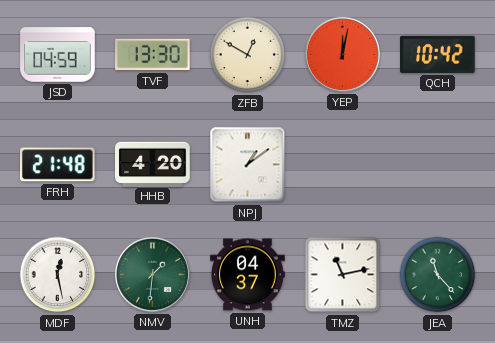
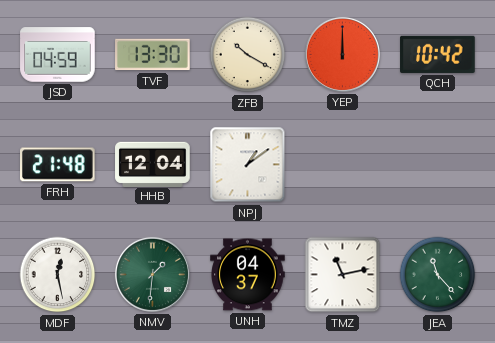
ZFB: 12:50 -> 10:20 (248, 55)
YEP: 12:02 -> 12:00 (342, 54)
HHB: 4:20 -> 12:04 (153, 164)
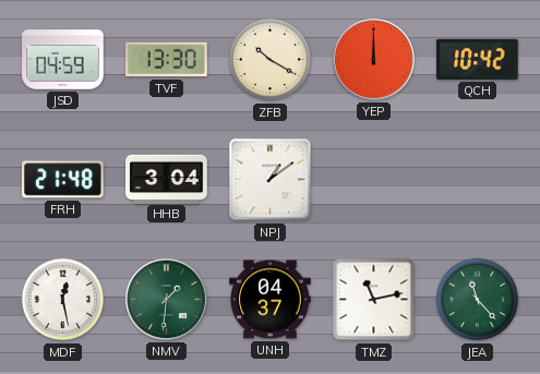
HHB: 12:04 -> 3:04 (167, 179)
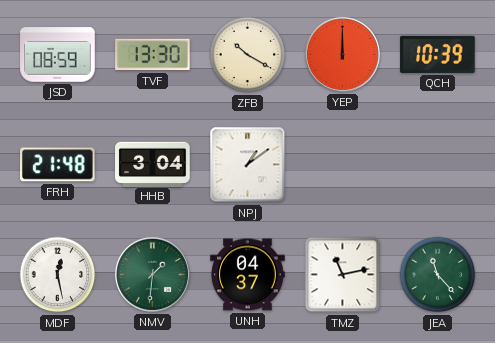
JSD: 04:59 -> 08:59 (58, 55)
QCH: 10:42 -> 10:39 (438, 54)
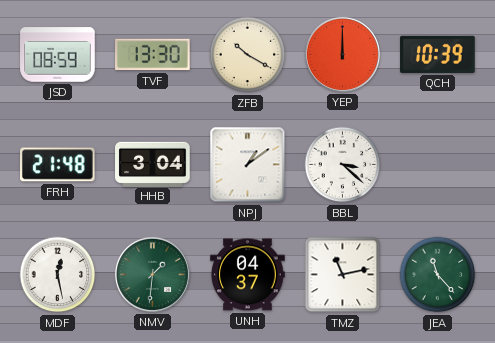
BBL: none -> 3:22 (343, 165)
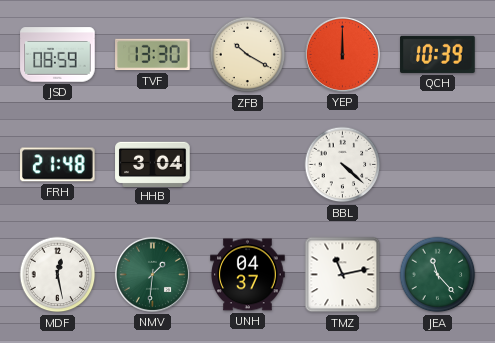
NPJ: 1:09 -> none (248, 165)
BBL: 3:22 -> 4:22 (343, 165)
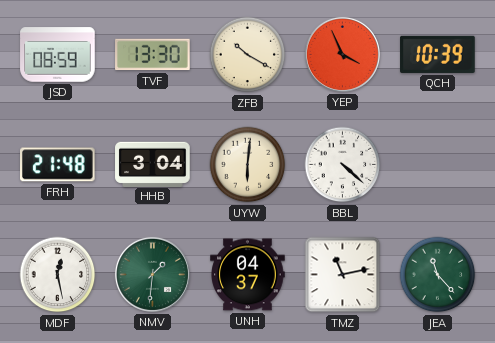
YEP: 12:00 -> 3:56 (342, 54)
UYW: none -> 6:01 (248, 165)
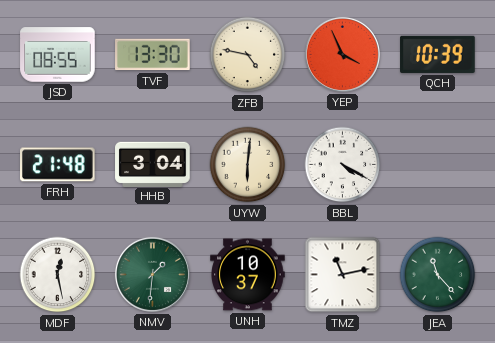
JSD: 08:59 -> 08:55 (58, 55)
ZFB: 10:20 -> 4:47 (248, 55)
BBL: 4:22 -> 4:20 (343, 165)
UNH: 04:37 -> 10:37 (248, 275)
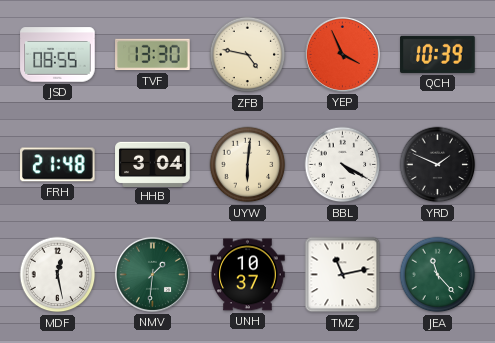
YRD: none -> 1:49 (438, 165)
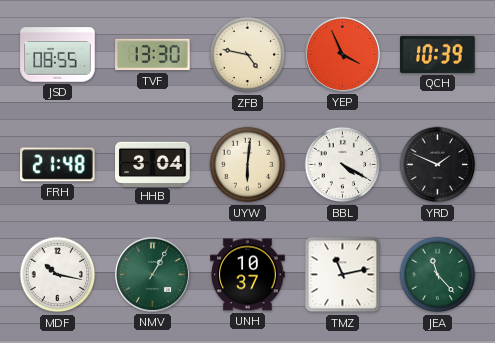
MDF: 12:28 -> 10:17 (58, 275)
NMV: 1:31 -> 1:05 (152, 274)
